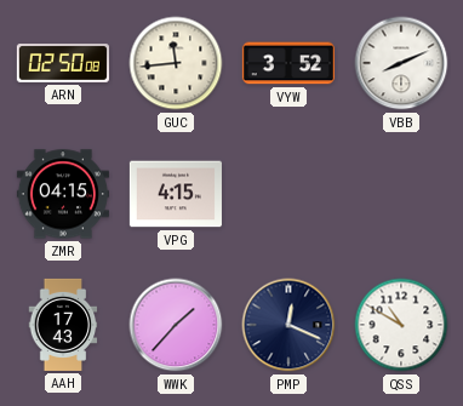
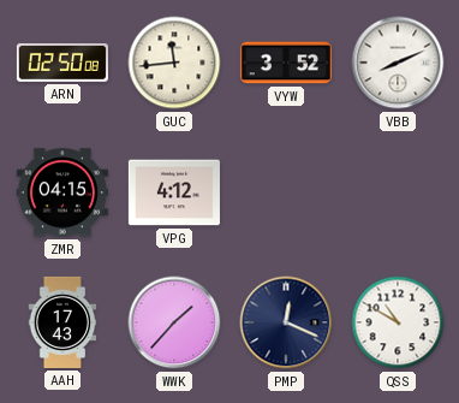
VPG: 4:15 -> 4:12 (174, 192)
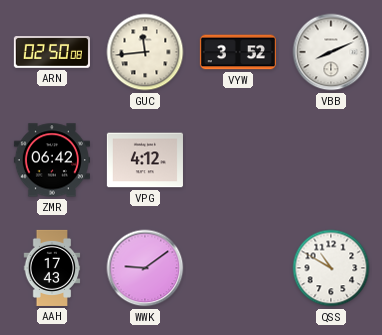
ZMR: 04:15 -> 06:42 (52, 160)
WWK: 1:37 -> 9:09 (145, 268)
PMP: 12:19 -> none (286, 322)
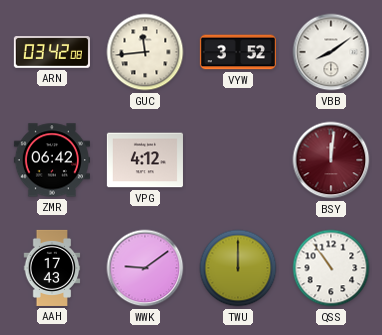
ARN: 02:50 -> 03:42 (52, 52)
VBB: 8:11 -> 8:09 (331, 52)
BSY: none -> 12:01 (331, 160)
TWU: none -> 12:00 (238, 268)
QSS: 10:50 -> 10:54 (331, 268)
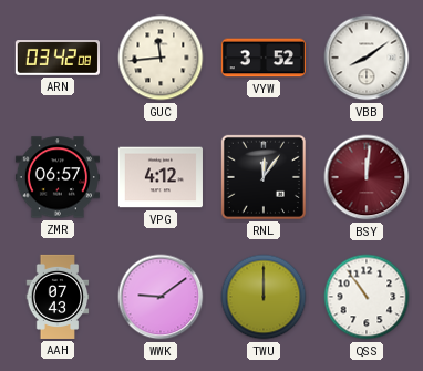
ZMR: 06:42 -> 06:57 (58, 177)
RNL: none -> 12:06 (264, 177)
AAH: 17:43 -> 07:43 (58, 297)
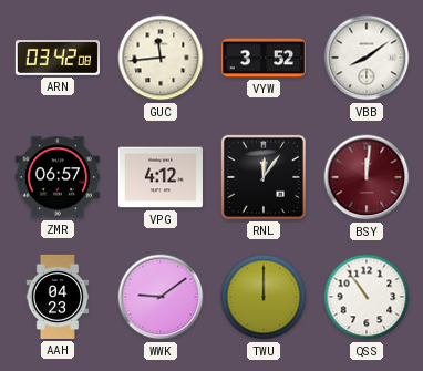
AAH: 07:43 -> 04:23 (58, 297)
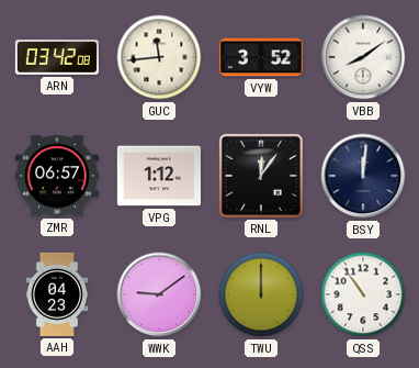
VPG: 4:12 -> 1:12 (159, 176)
BSY dial: burgundy -> navy (363, 176)
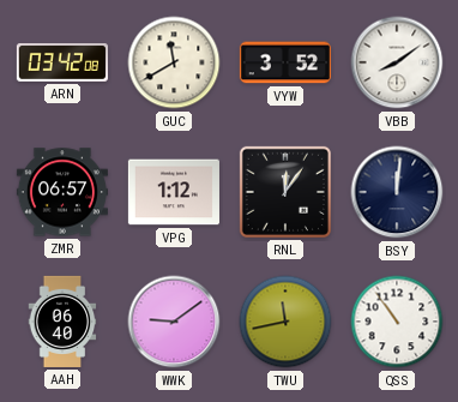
GUC: 11:44 -> 11:40 (174, 62)
AAH: 04:23 -> 06:40 (62, 322)
TWU: 12:00 -> 11:43 (285, 322)
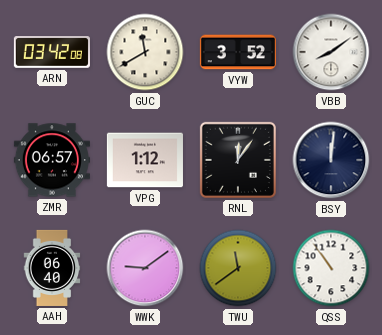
TWU: 11:43 -> 11:39 (238, 268)
